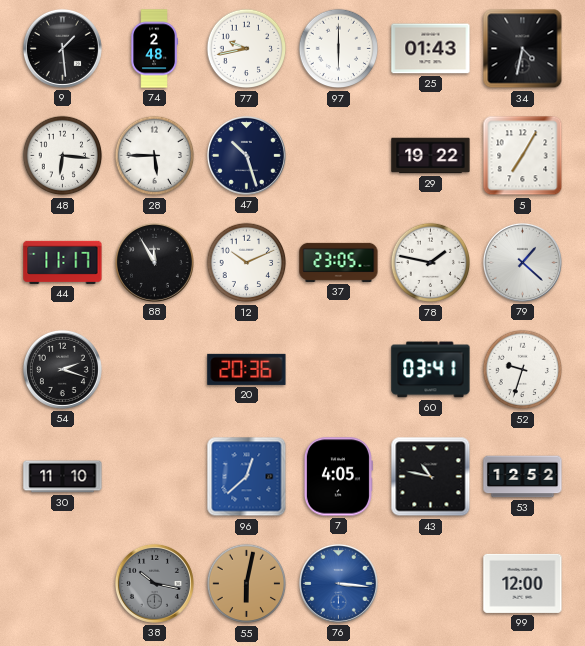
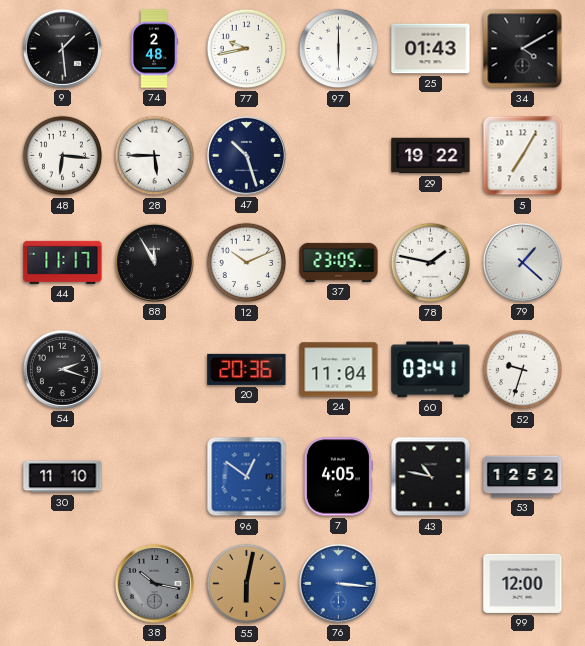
34: 4:32 -> 4:10 (523, 49)
24: none -> 11:04 (339, 370)
96: 12:38 -> 12:51 (247, 477)
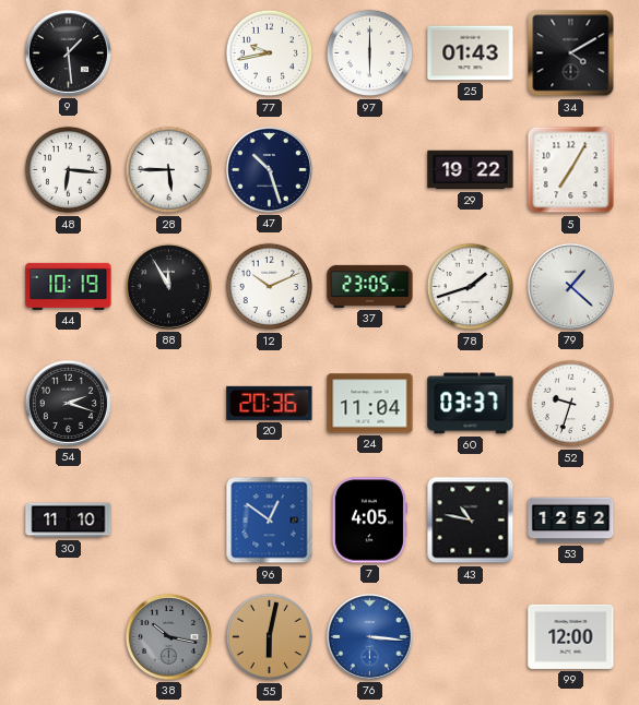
74: 2:48 -> none (154, 49)
44: 11:17 -> 10:19 (69, 286)
78: 1:47 -> 1:42 (471, 287)
60: 03:41 -> 03:37 (471, 404)
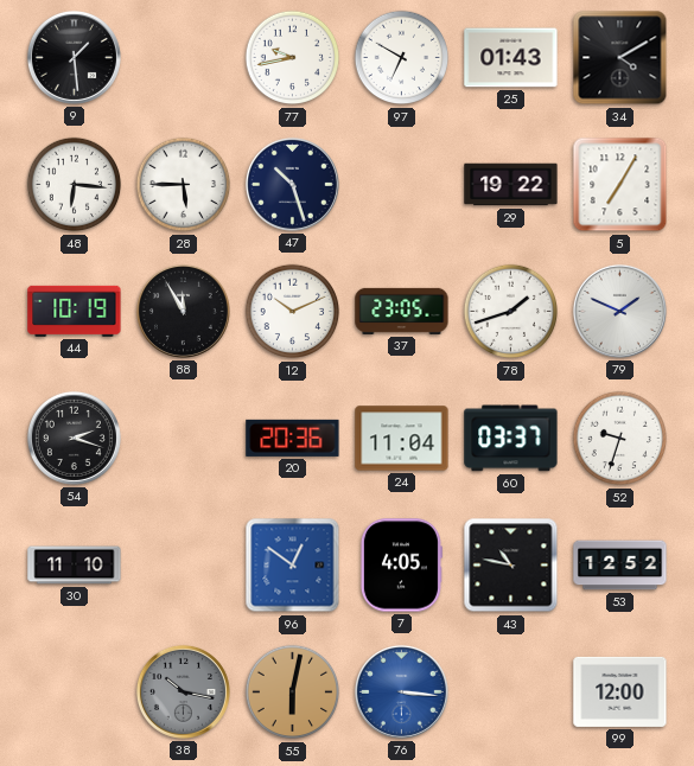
97: 6:00 -> 6:50 (402, 58)
79: 1:22 -> 1:49 (619, 311)
